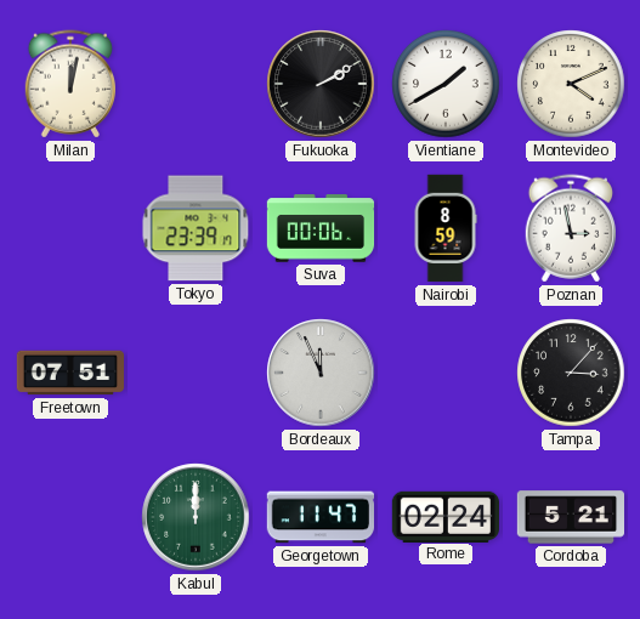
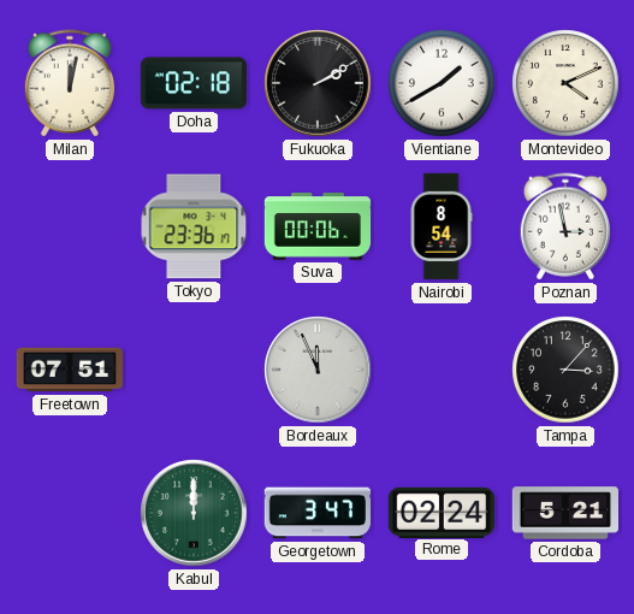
Doha: none -> 02:18 (192, 83)
Tokyo: 23:39 -> 23:36 (194, 226)
Nairobi: 8:59 -> 8:54 (442, 226)
Georgetown: 11:47 -> 3:47 (316, 513)
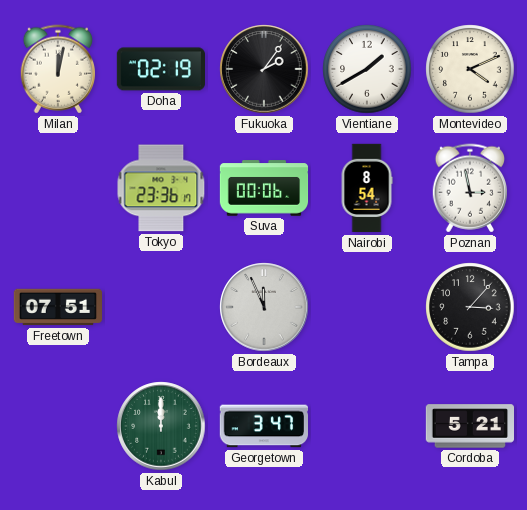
Doha: 02:18 -> 02:19 (160, 69)
Fukuoka: 2:10 -> 2:06 (264, 69)
Rome: 02:24 -> none (440, 512)
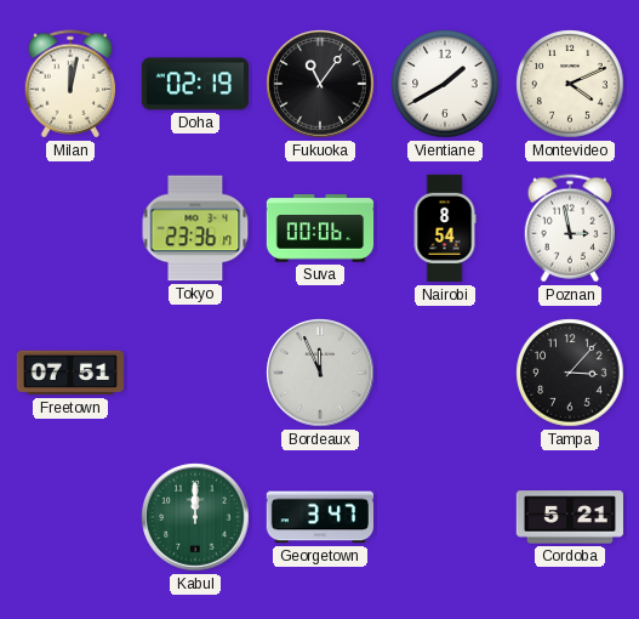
Fukuoka: 2:06 -> 11:06 (320, 84)
